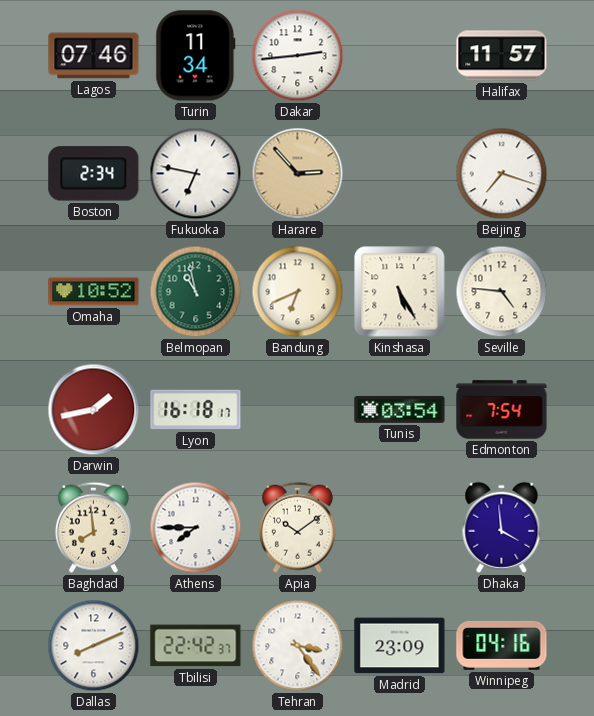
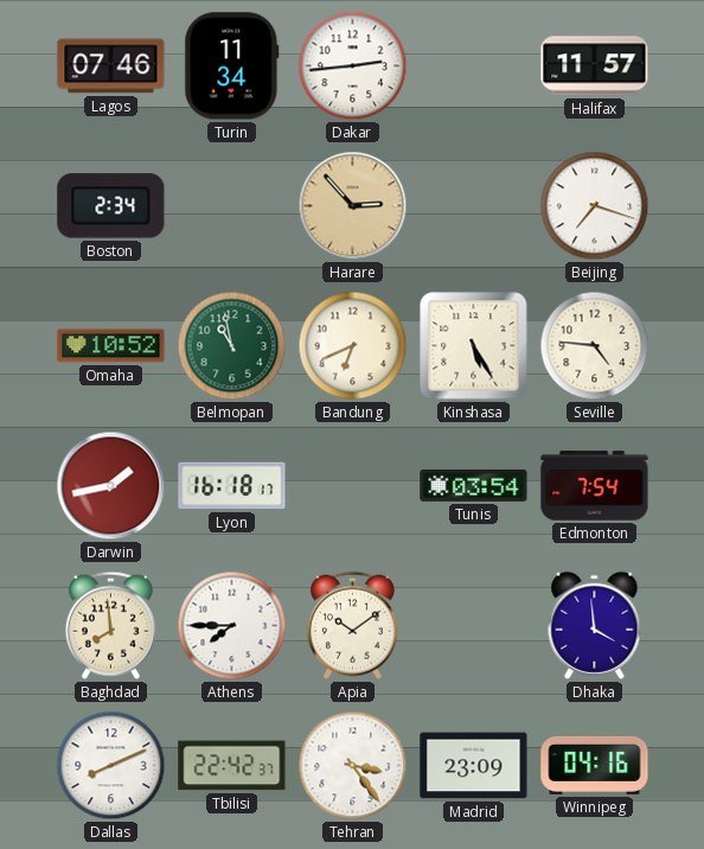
Fukuoka: 6:47 -> none (196, 174)
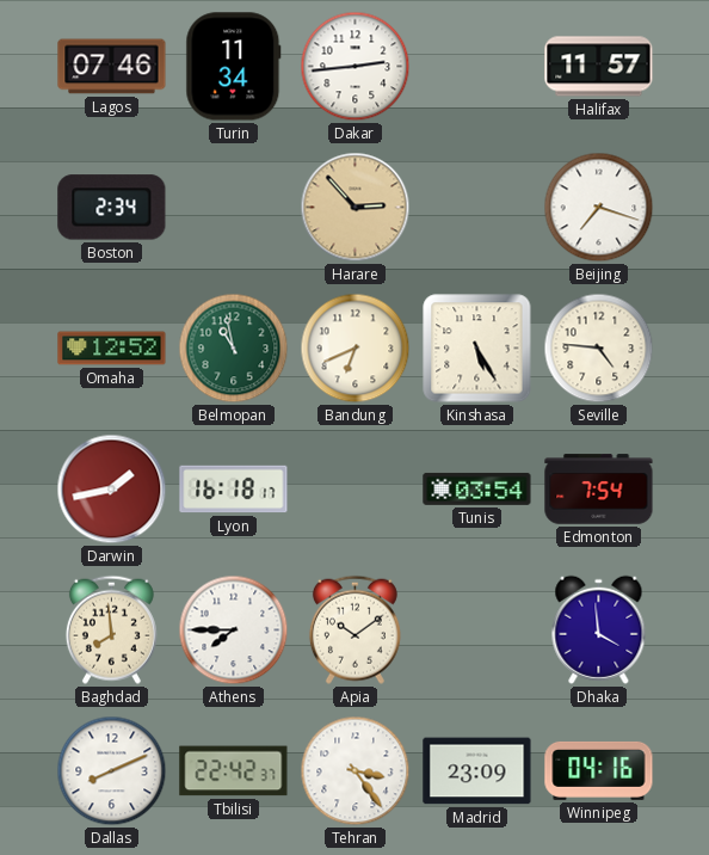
Omaha: 10:52 -> 12:52 (112, 349)
